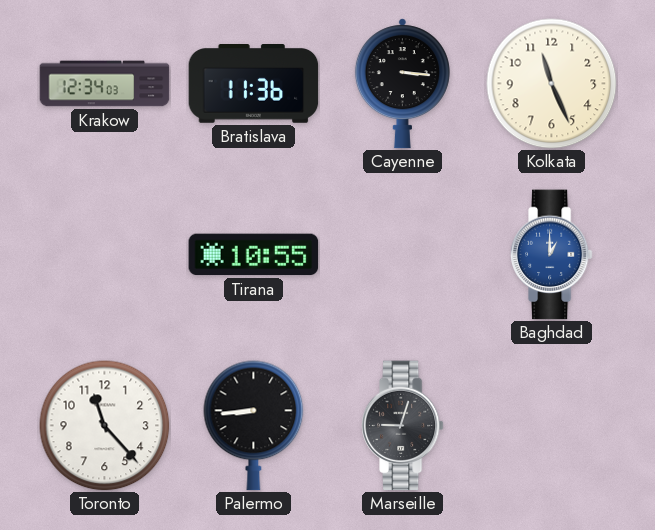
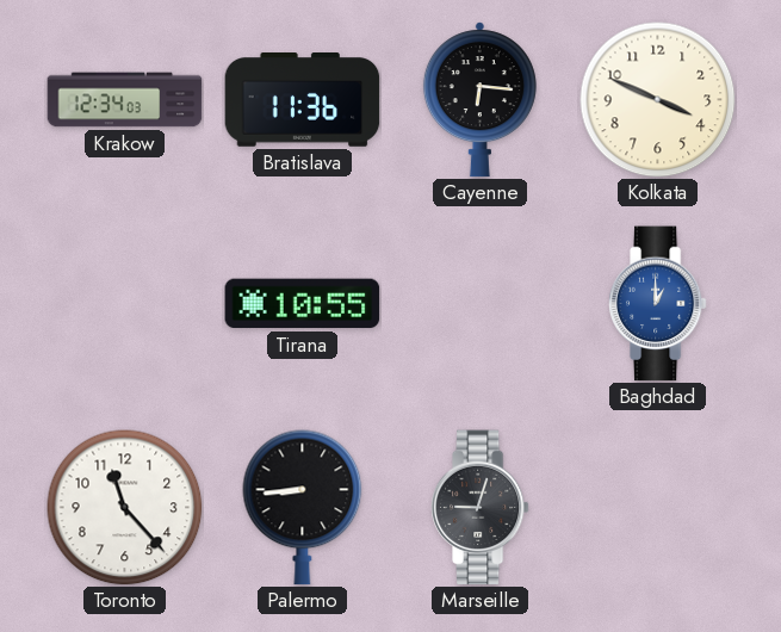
Cayenne: 3:16 -> 6:16 (479, 100)
Kolkata: 11:26 -> 3:49 (658, 100)
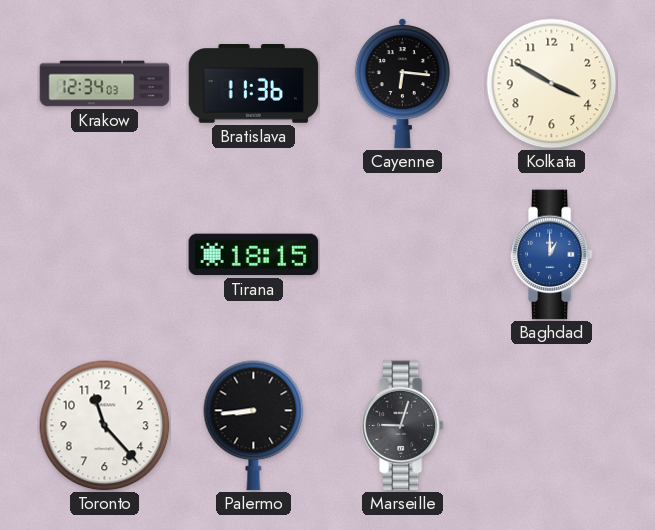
Kolkata: 3:49 -> 3:50 (552, 84)
Tirana: 10:55 -> 18:15 (254, 255)
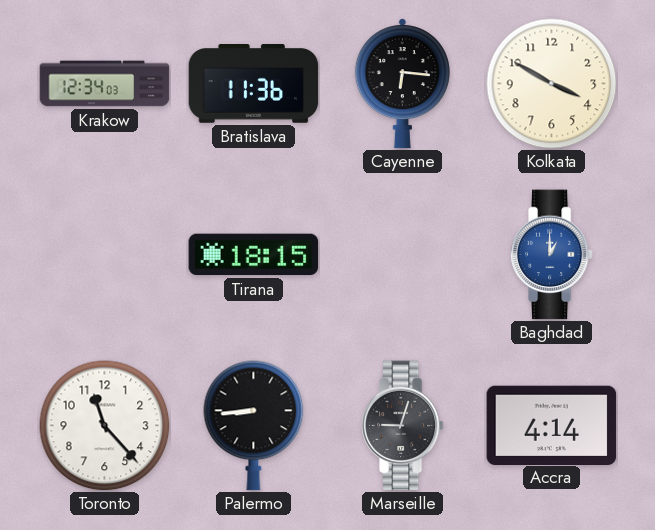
Accra: none -> 4:14 (552, 425)
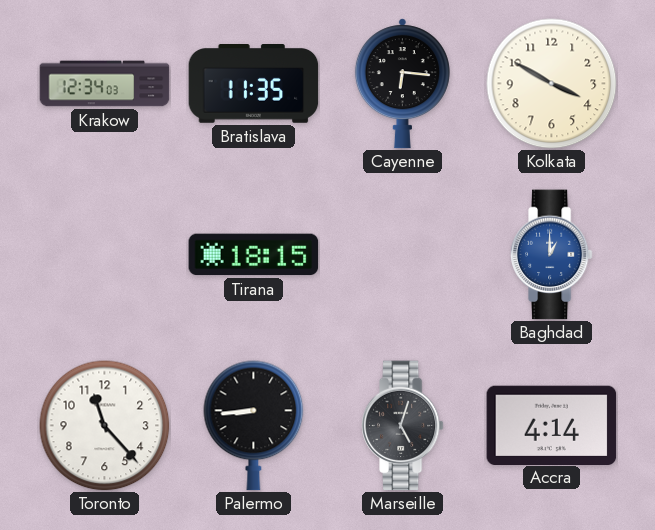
Bratislava: 11:36 -> 11:35 (254, 84)
Marseille: 9:03 -> 5:03 (402, 426)
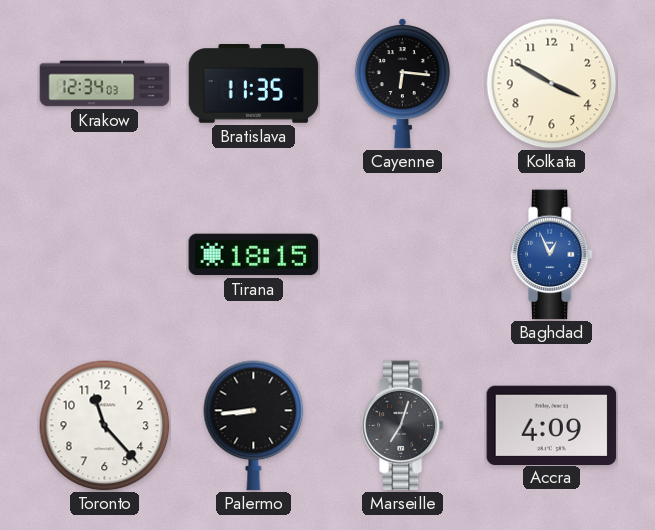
Baghdad: 1:00 -> 12:56 (551, 255)
Marseille: 5:03 -> 7:03 (402, 426)
Accra: 4:14 -> 4:09 (552, 425)
